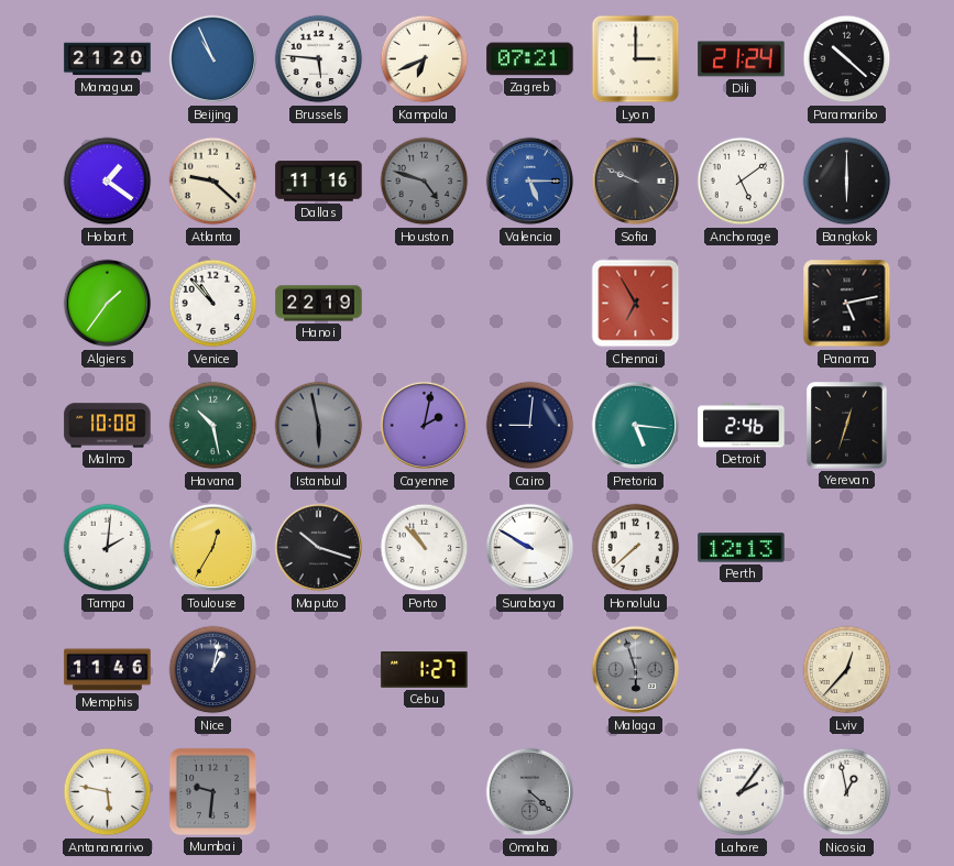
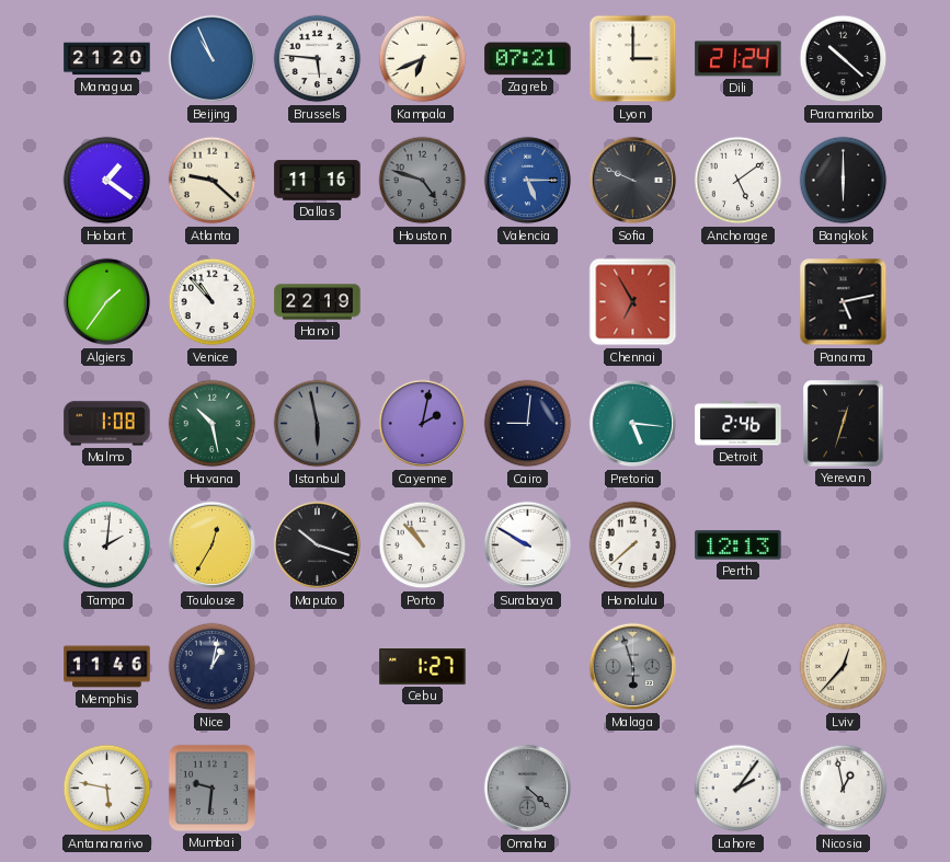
Malmo: 10:08 -> 1:08 (107, 424)
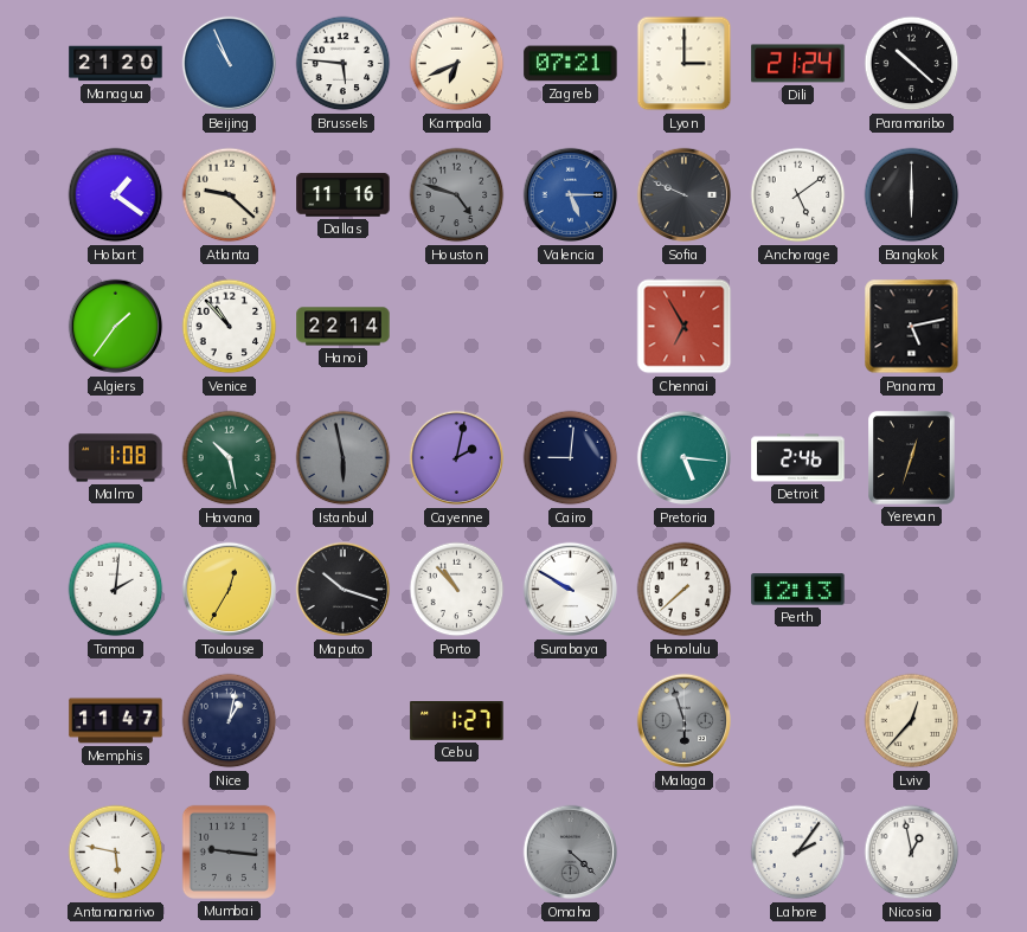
Hanoi: 22:19 -> 22:14 (344, 327)
Memphis: 11:46 -> 11:47 (116, 721)
Mumbai: 9:31 -> 9:16 (229, 851)
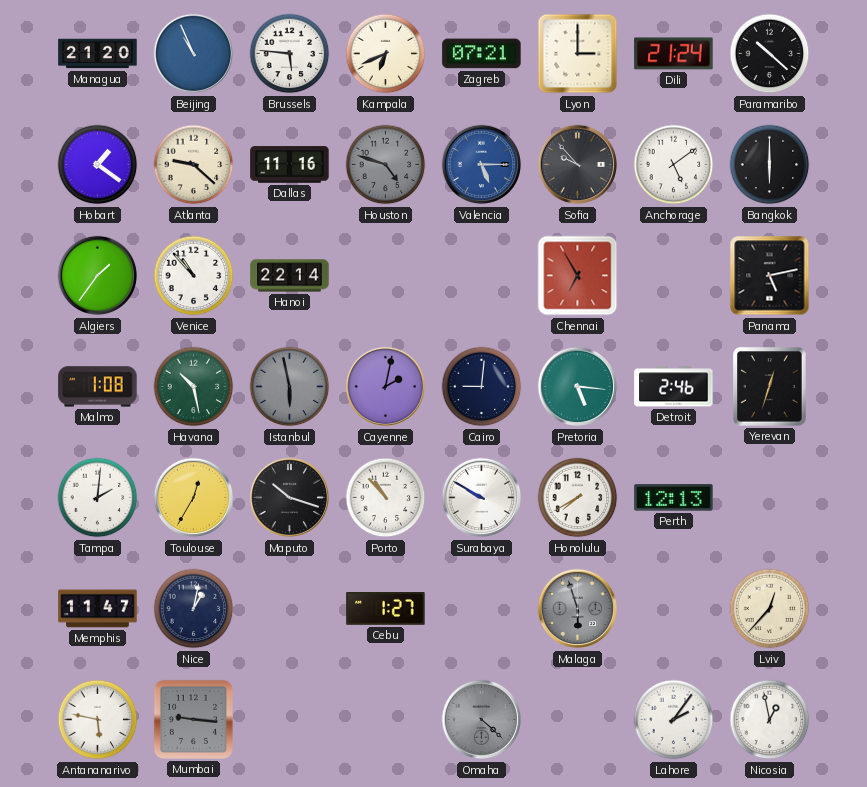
Sofia: 9:49 -> 9:53 (578, 165)
Honolulu: 7:38 -> 7:40 (578, 498)
